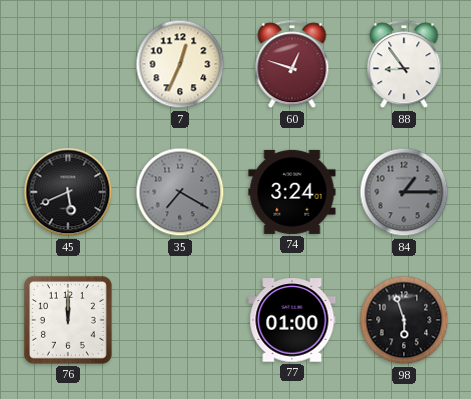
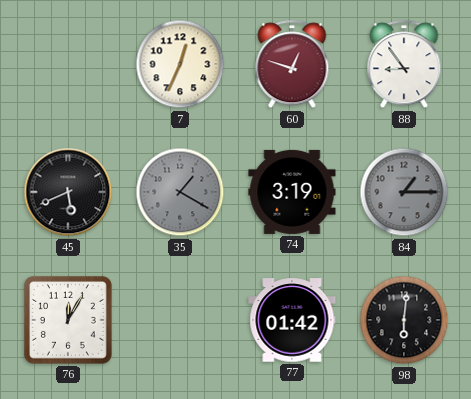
35: 7:20 -> 1:20 (180, 192)
74: 3:24 -> 3:19 (292, 192)
76: 12:00 -> 12:05 (68, 320)
77: 01:00 -> 01:42 (292, 320)
98: 5:57 -> 6:01 (404, 320)
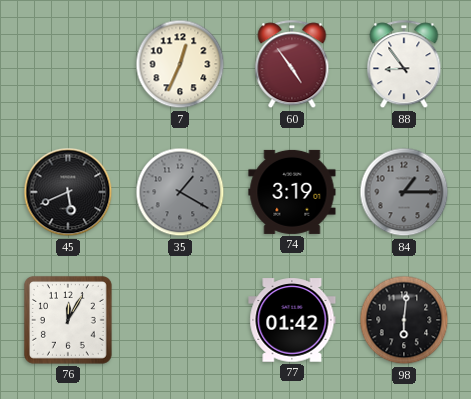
60: 12:48 -> 4:54 (292, 65)
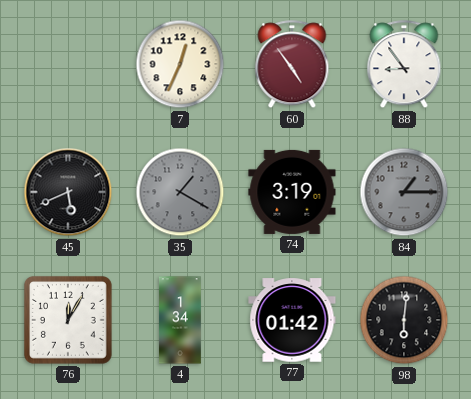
4: none -> 1:34 (180, 320)
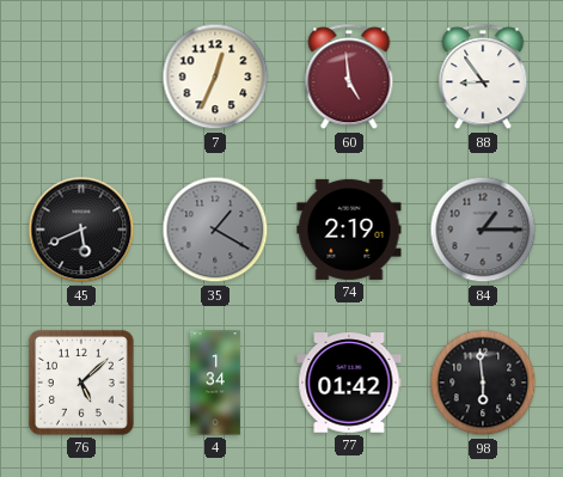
60: 4:54 -> 4:59 (349, 78)
74: 3:19 -> 2:19 (349, 230)
76: 12:05 -> 5:08 (81, 383)
98: 6:01 -> 5:59 (483, 383)
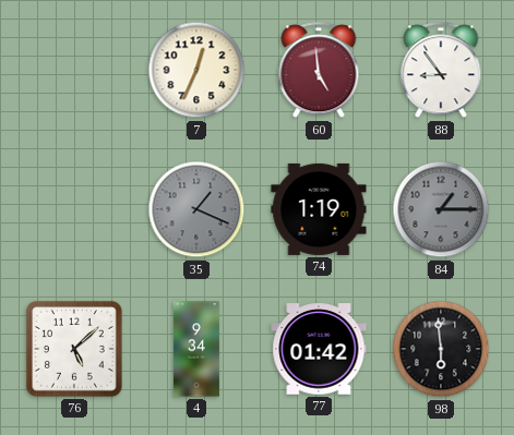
45: 5:41 -> none (81, 230)
35: 1:20 -> 1:19 (196, 209)
74: 2:19 -> 1:19 (319, 209)
4: 1:34 -> 9:34 (196, 349)
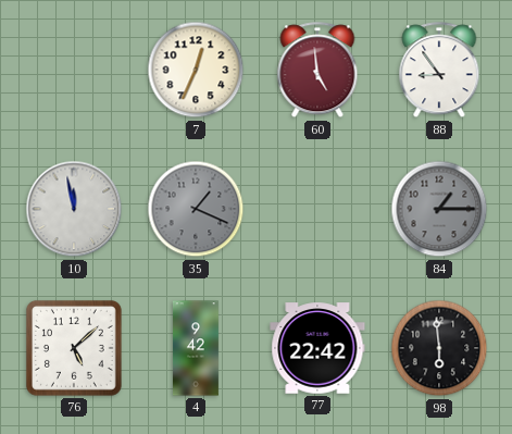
10: none -> 11:58 (74, 209)
74: 1:19 -> none (319, 209)
4: 9:34 -> 9:42 (196, 348)
77: 01:42 -> 22:42 (317, 348)
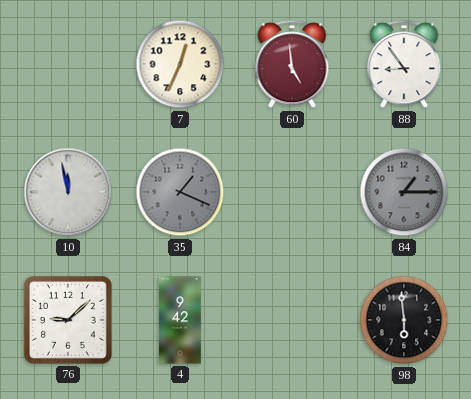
76: 5:08 -> 9:08 (68, 320)
77: 22:42 -> none (317, 348)
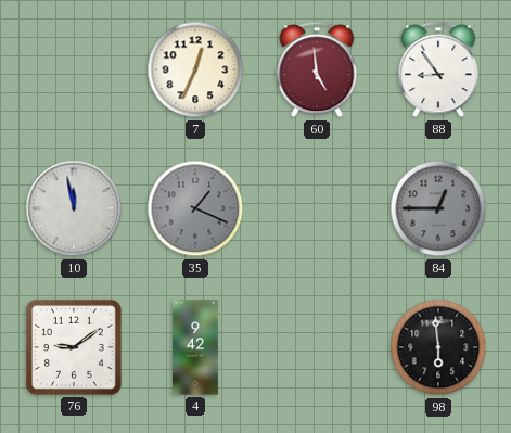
84: 1:15 -> 12:45 (438, 208)
76: 9:08 -> 9:09 (74, 347)
